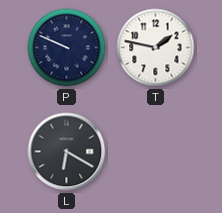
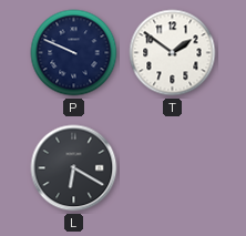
T: 1:47 -> 1:51 (173, 53)
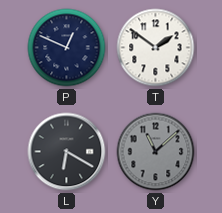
P: 9:49 -> 12:49 (67, 48)
Y: none -> 11:08 (156, 152)
